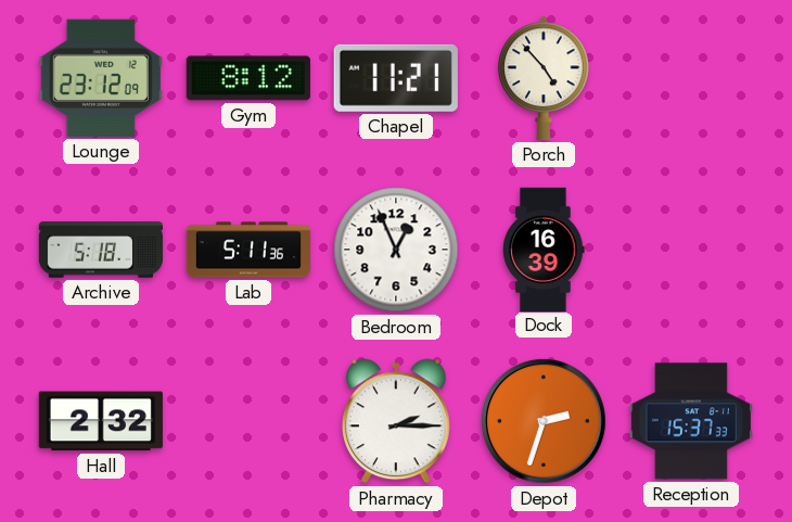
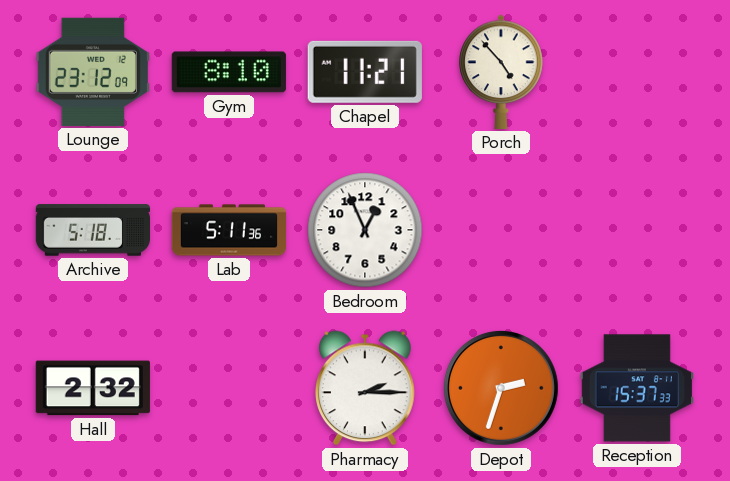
Gym: 8:12 -> 8:10 (229, 72)
Dock: 16:39 -> none (544, 249)
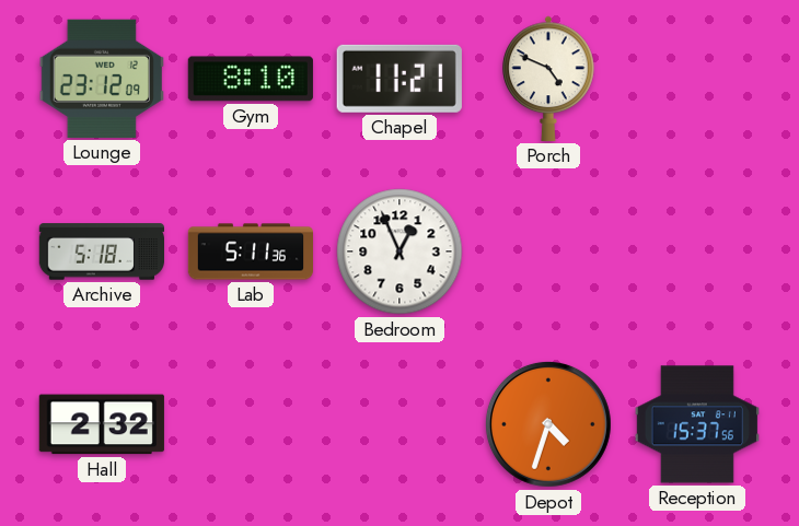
Porch: 4:53 -> 4:49 (548, 79)
Pharmacy: 2:15 -> none (366, 388)
Depot: 2:33 -> 4:33 (548, 424)
Reception: 15:37:33 -> 15:37:56 (697, 424)
